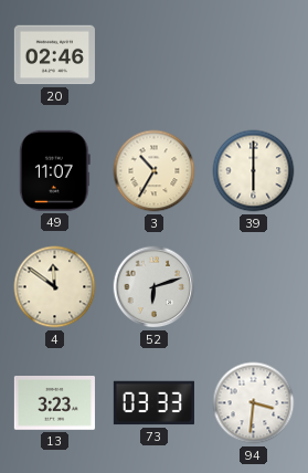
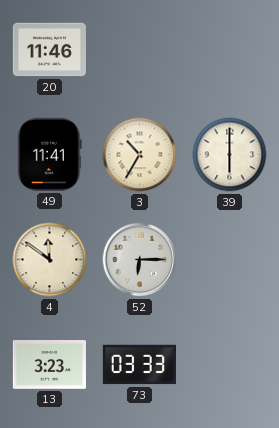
20: 02:46 -> 11:46 (49, 50)
49: 11:07 -> 11:41 (49, 154)
52: 6:12 -> 6:15 (140, 260)
94: 3:31 -> none (254, 403)
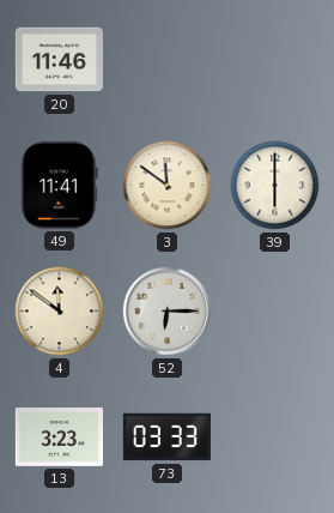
3: 10:35 -> 11:51 (168, 186)
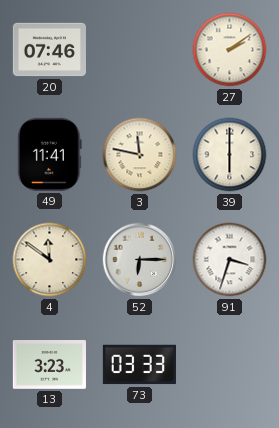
20: 11:46 -> 07:46 (49, 50)
27: none -> 2:09 (230, 50)
3: 11:51 -> 11:47 (140, 155)
91: none -> 3:33 (230, 260)
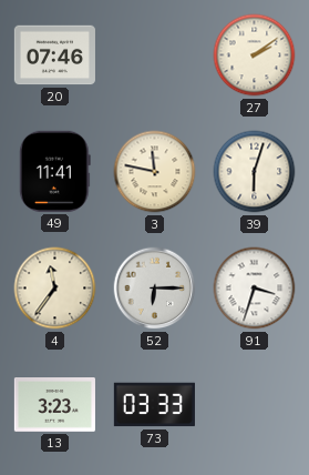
39: 6:00 -> 6:03 (255, 172)
4: 11:51 -> 11:36 (55, 289)
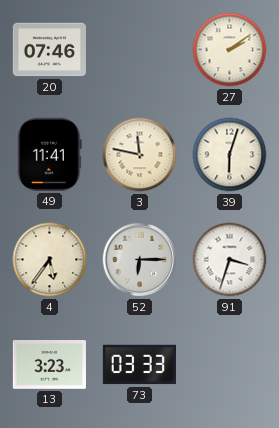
4: 11:36 -> 5:36 (50, 260)
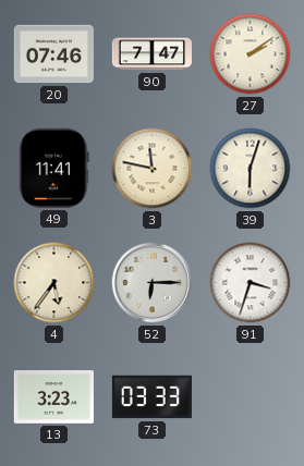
90: none -> 7:47 (151, 54)
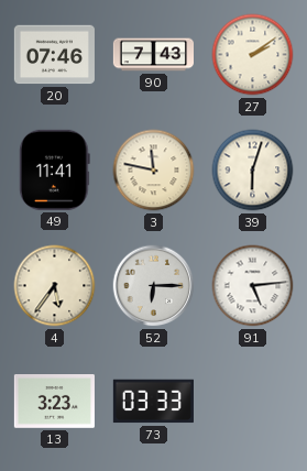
90: 7:47 -> 7:43 (153, 55)
91: 3:33 -> 5:14 (253, 286)
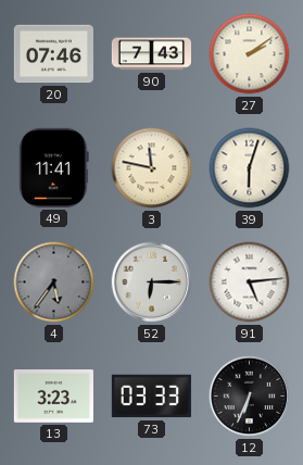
4 dial: cream -> grey (54, 282)
12: none -> 6:34 (250, 397)
